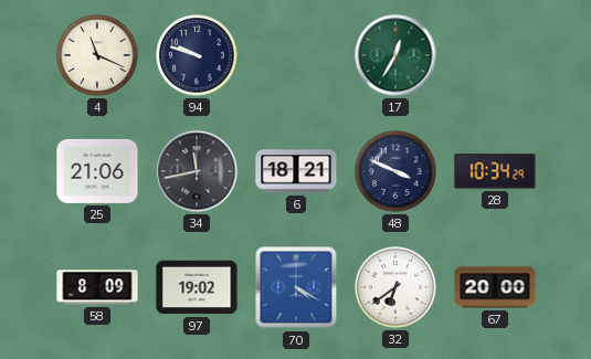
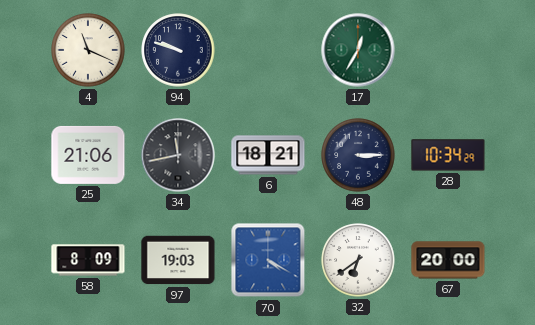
48: 3:49 -> 3:15 (358, 155)
97: 19:02 -> 19:03 (178, 260)
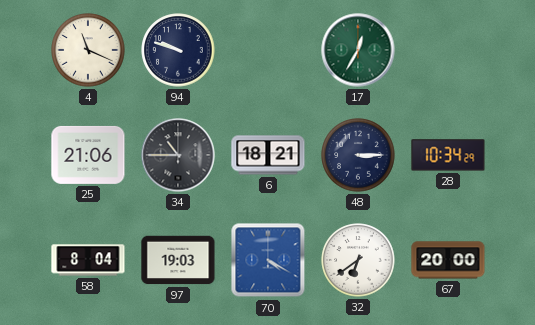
34: 11:43 -> 10:45 (178, 155)
58: 8:09 -> 8:04 (88, 260)
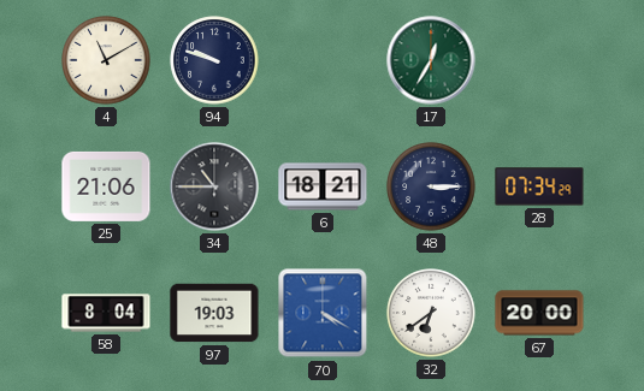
4: 11:19 -> 11:10 (106, 60)
28: 10:34 -> 07:34 (539, 186)
